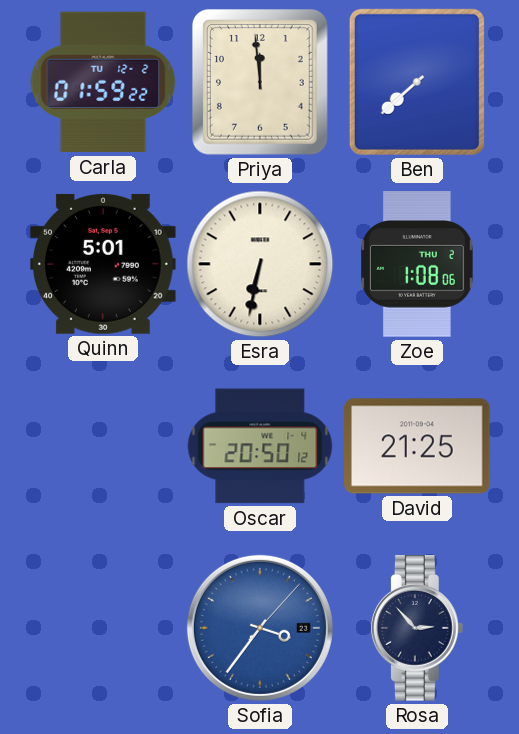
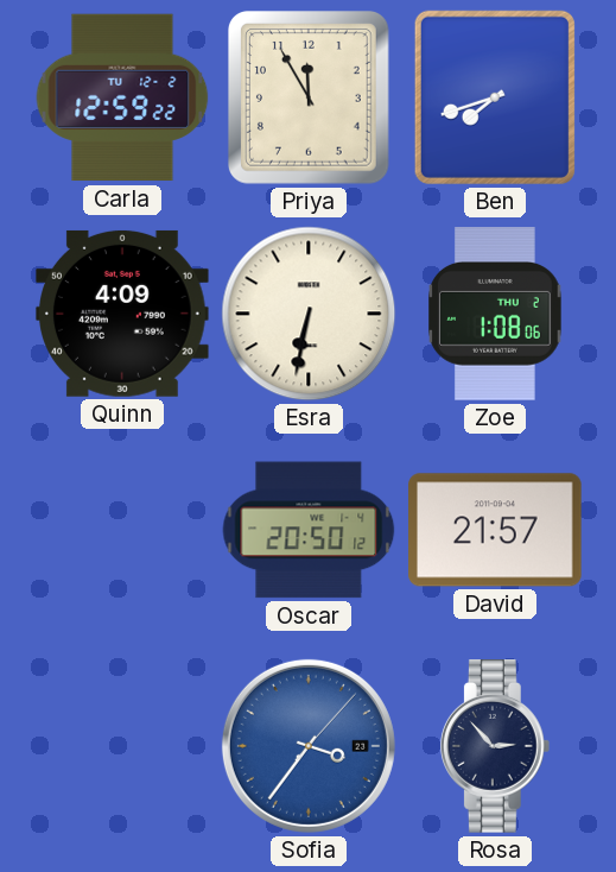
Carla: 01:59 -> 12:59 (122, 97)
Priya: 11:59 -> 11:55 (310, 99)
Ben: 7:38 -> 7:42 (495, 97)
Quinn: 5:01 -> 4:09 (122, 314)
David: 21:25 -> 21:57 (496, 530)
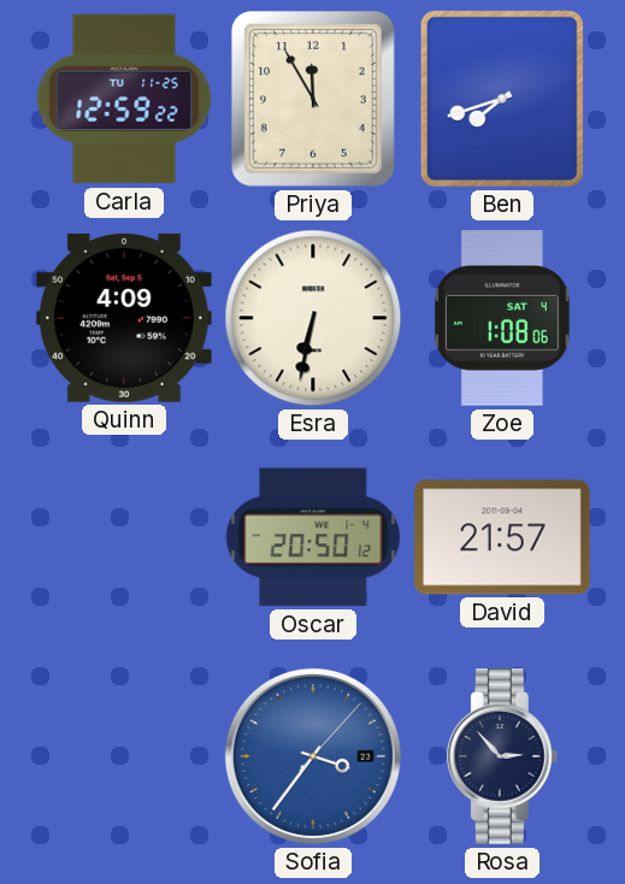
Carla date: TU 12-2 -> TU 11-25 (124, 99)
Zoe date: THU 2 -> SAT 4 (502, 318)
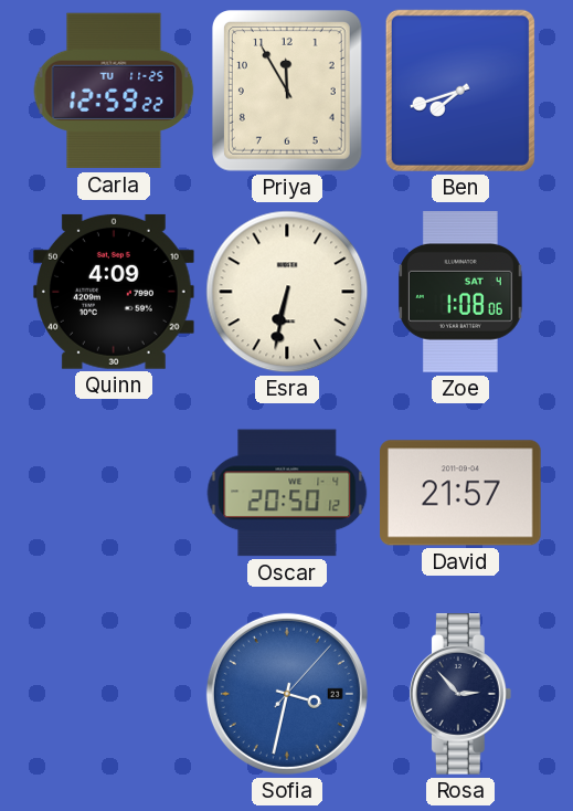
Sofia: 3:36 -> 3:32 (287, 694)
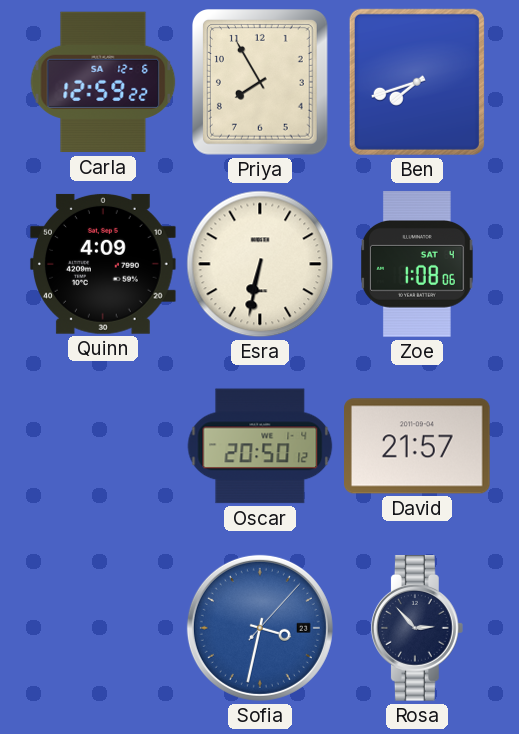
Carla date: TU 11-25 -> SA 12-6 (103, 82)
Priya: 11:55 -> 7:55 (261, 83)
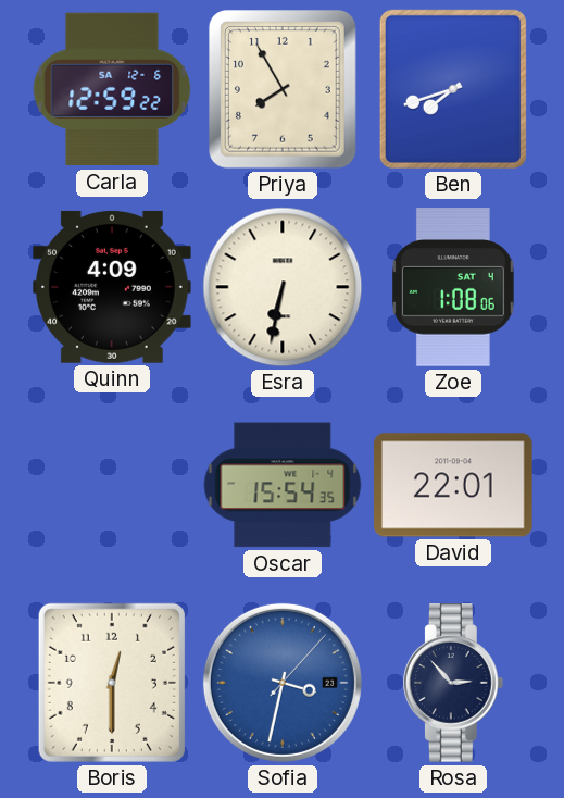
Oscar: 20:50 -> 15:54 (283, 485)
David: 21:57 -> 22:01 (454, 485)
Boris: none -> 12:30 (112, 683)
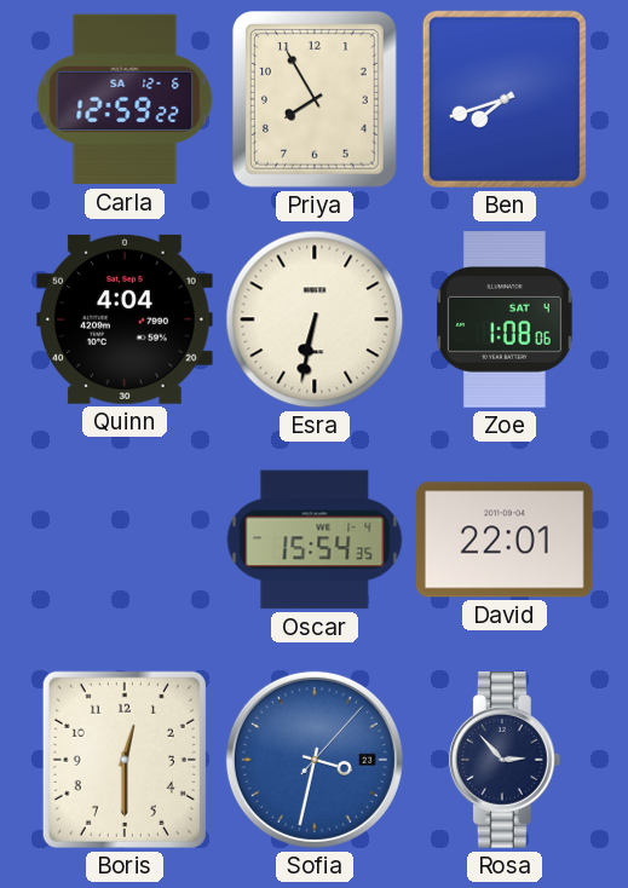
Quinn: 4:09 -> 4:04 (125, 319)
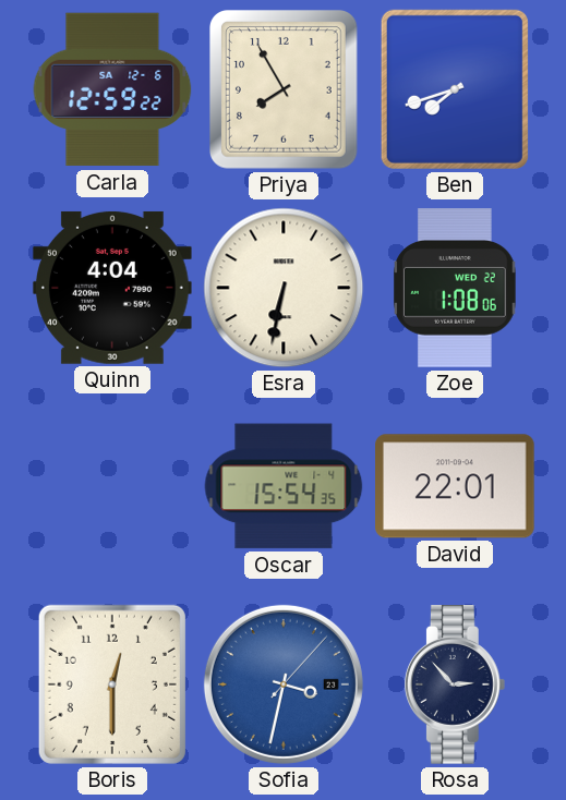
Zoe date: SAT 4 -> WED 22 (455, 288)
